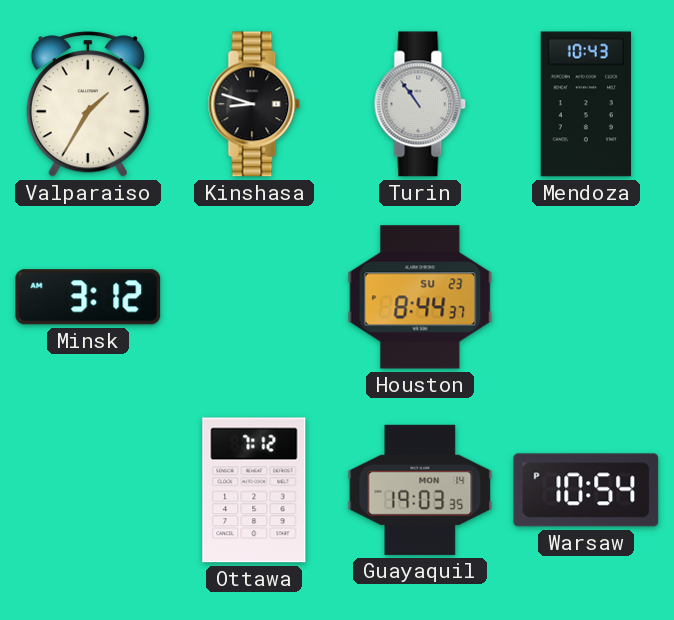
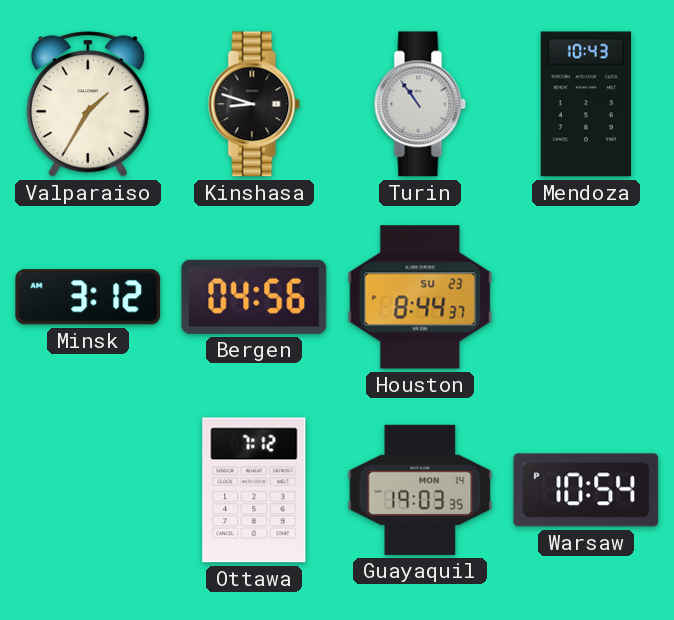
Bergen: none -> 04:56 (254, 297)
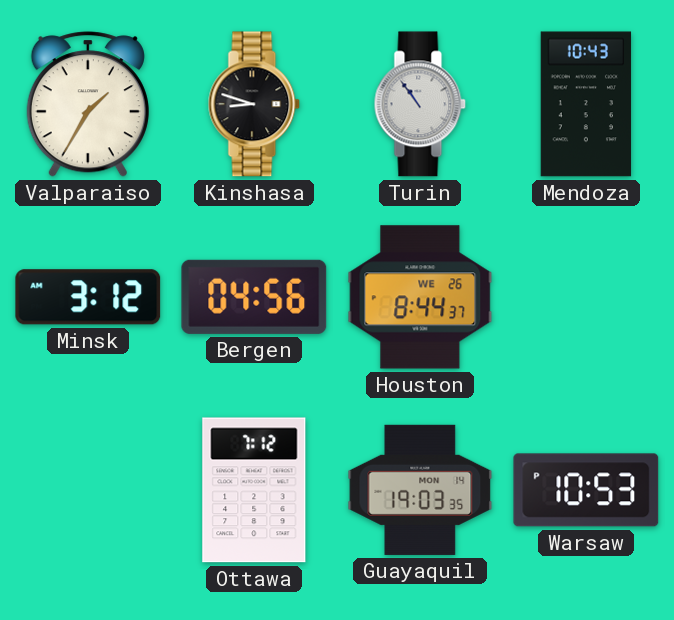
Houston date: SU 23 -> WE 26 (420, 297)
Warsaw: 10:54 -> 10:53 (586, 490)
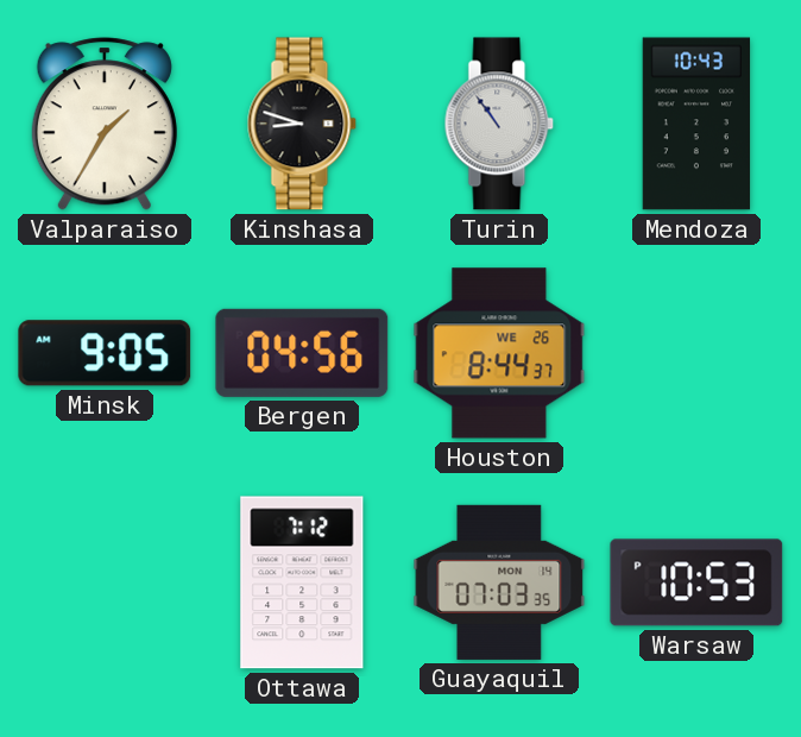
Minsk: 3:12 -> 9:05 (105, 353)
Guayaquil: 19:03 -> 07:03 (499, 582)
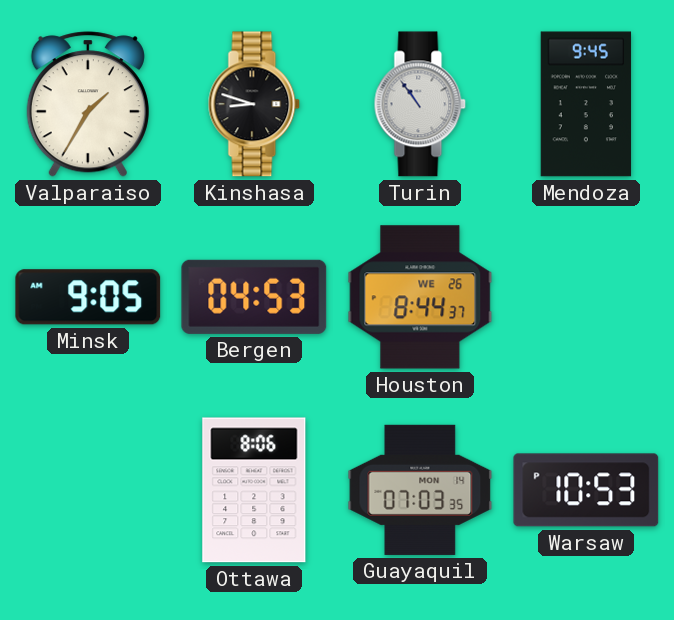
Mendoza: 10:43 -> 9:45 (586, 104)
Bergen: 04:56 -> 04:53 (254, 297)
Ottawa: 7:12 -> 8:06 (254, 490)
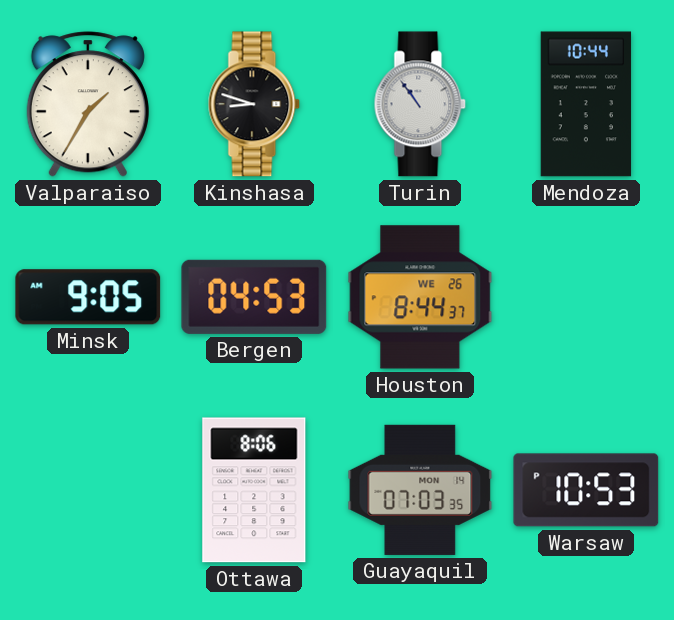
Mendoza: 9:45 -> 10:44 (586, 104)
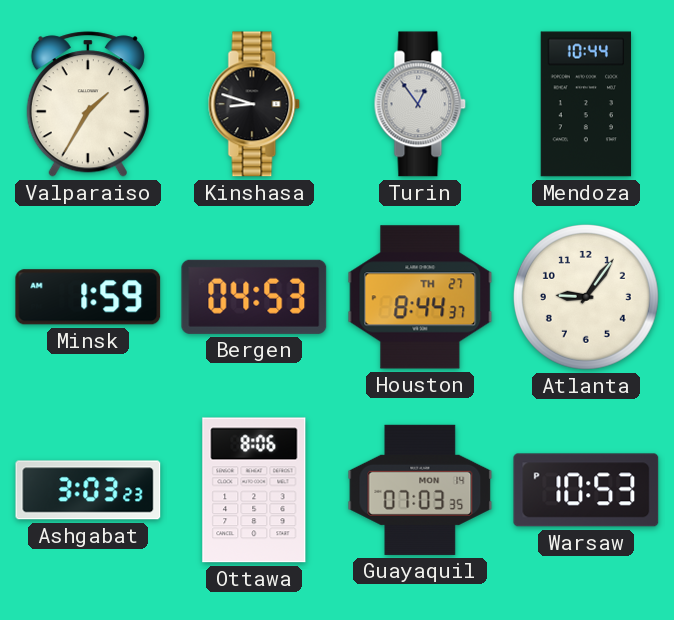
Turin: 10:54 -> 12:54 (420, 104)
Minsk: 9:05 -> 1:59 (88, 297)
Houston date: WE 26 -> TH 27 (420, 297)
Atlanta: none -> 9:06 (586, 297)
Ashgabat: none -> 3:03 (88, 490)
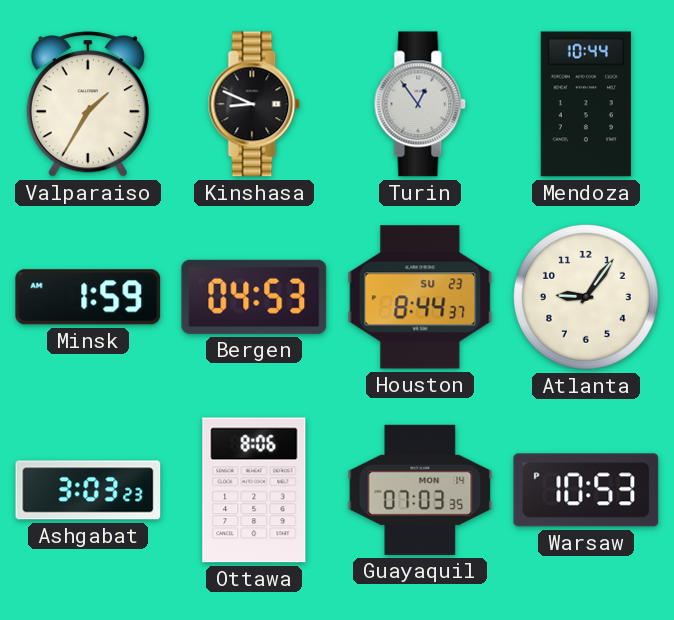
Kinshasa: 8:48 -> 8:49 (254, 104)
Houston date: TH 27 -> SU 23 (420, 297)
